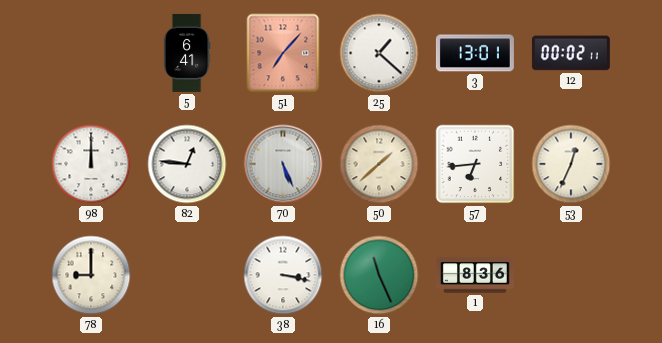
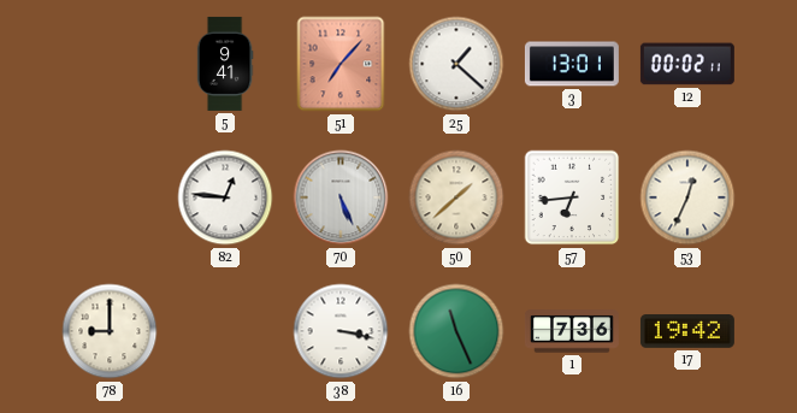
5: 6:41 -> 9:41 (225, 64)
98: 12:00 -> none (91, 164)
1: 8:36 -> 7:36 (572, 331)
17: none -> 19:42 (687, 332)
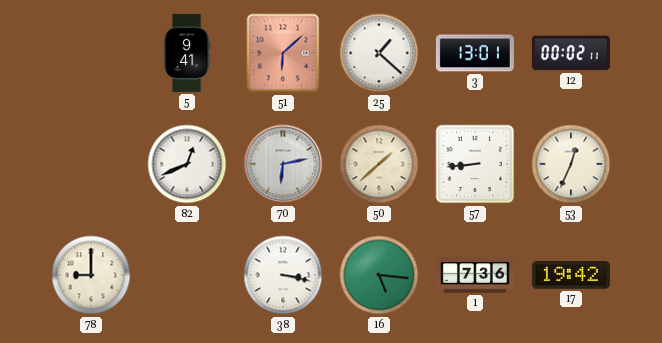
51: 7:07 -> 6:08 (283, 53)
82: 12:46 -> 12:41 (187, 164)
70: 5:26 -> 6:13 (283, 164)
57: 6:44 -> 8:44 (475, 164)
16: 11:26 -> 5:16 (379, 275)
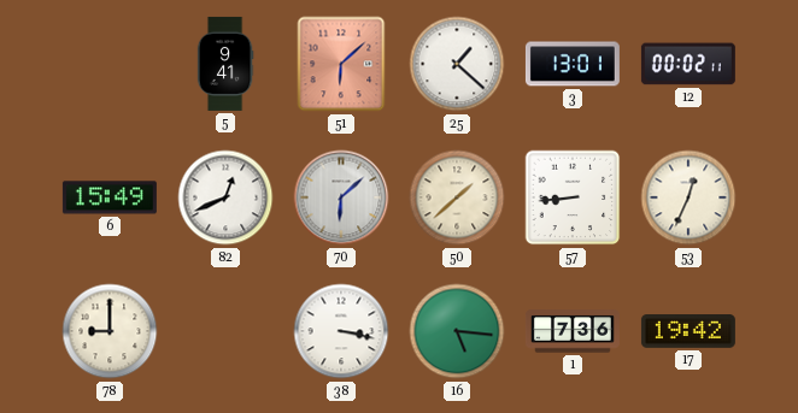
6: none -> 15:49 (110, 197)
70: 6:13 -> 6:08 (341, 197)
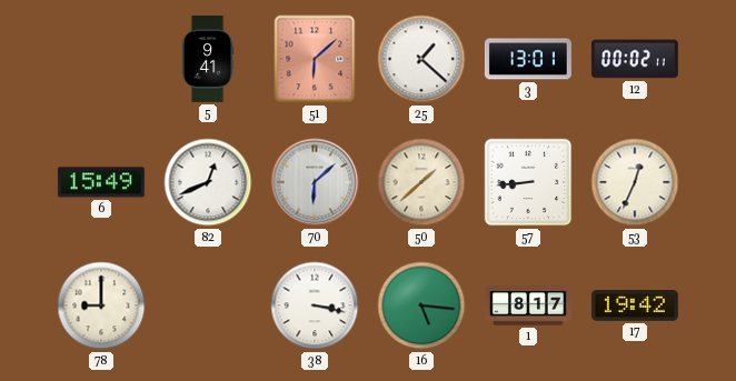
1: 7:36 -> 8:17 (528, 305)
